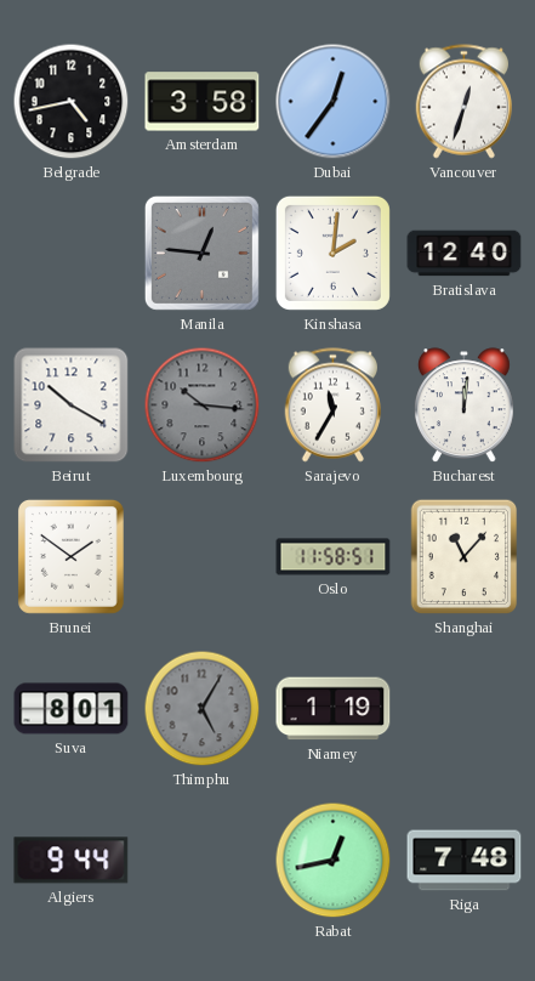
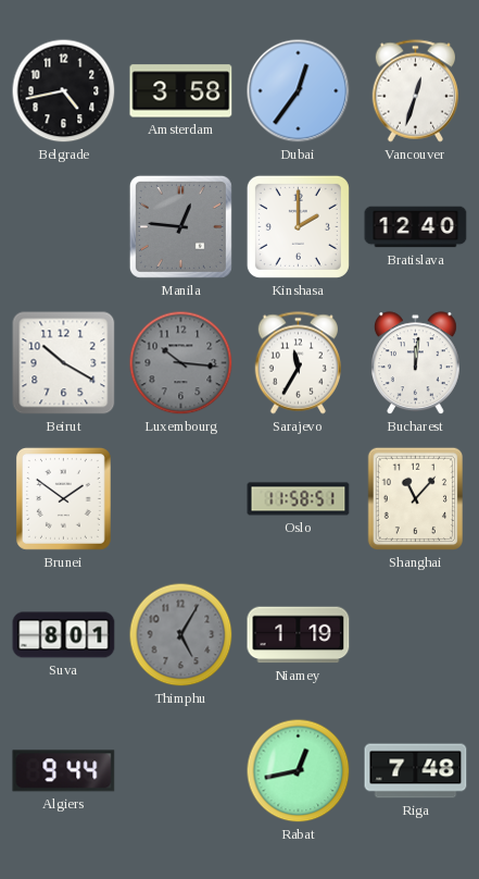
Kinshasa: 2:01 -> 2:00 (298, 226)
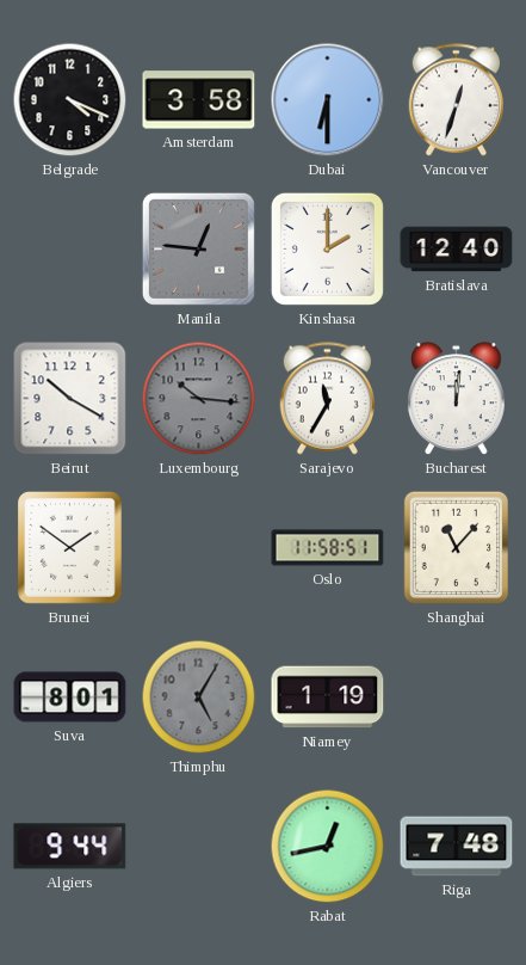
Belgrade: 4:43 -> 4:19 (70, 100)
Dubai: 12:36 -> 6:30 (328, 100)
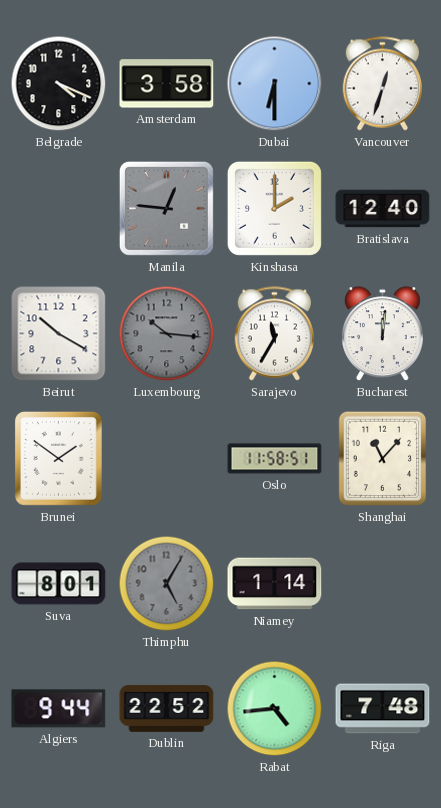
Niamey: 1:19 -> 1:14 (275, 584)
Dublin: none -> 22:52 (167, 709)
Rabat: 12:43 -> 4:44 (275, 709)
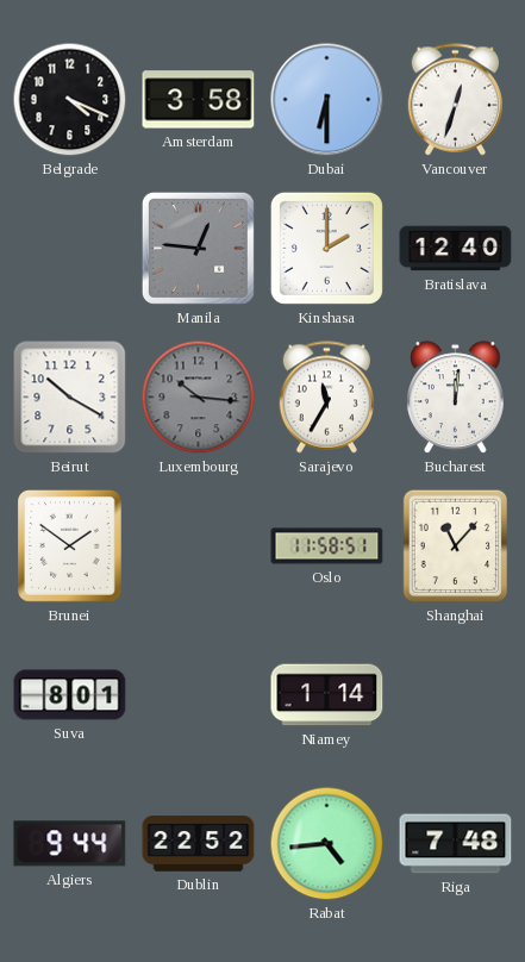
Thimphu: 5:05 -> none (167, 584)
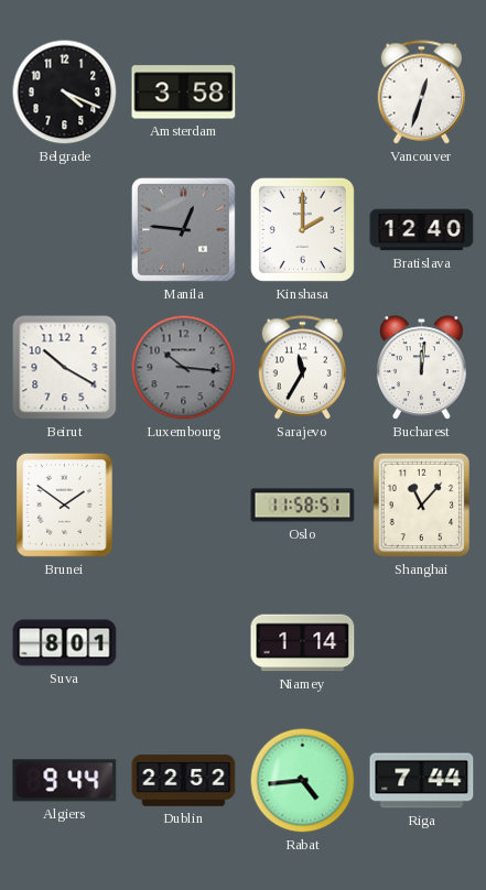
Dubai: 6:30 -> none (327, 100)
Riga: 7:48 -> 7:44 (422, 781)
